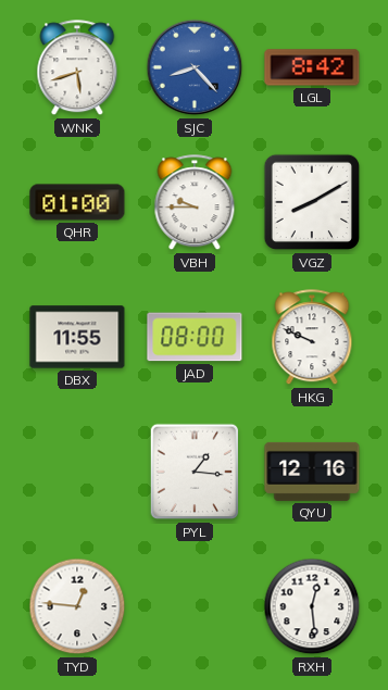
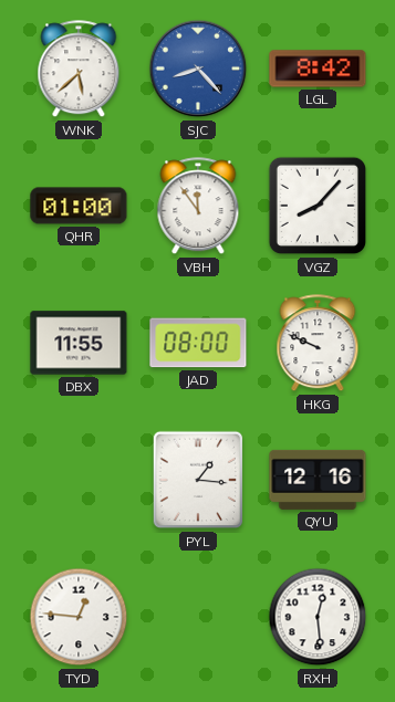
WNK: 5:42 -> 5:38 (79, 70)
VBH: 9:45 -> 11:54 (198, 207)
VGZ: 8:10 -> 8:07 (318, 206)
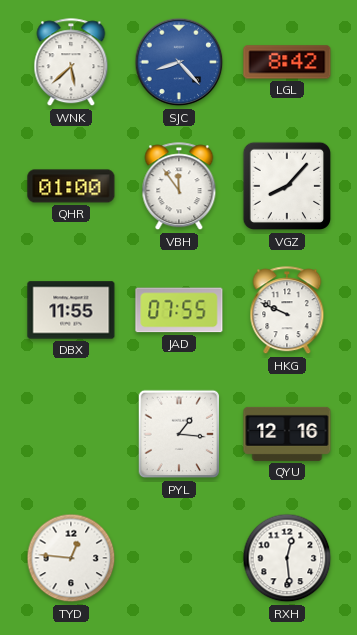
JAD: 08:00 -> 07:55 (179, 310)
